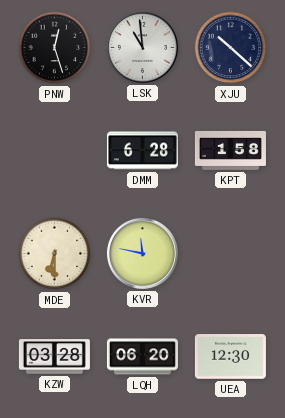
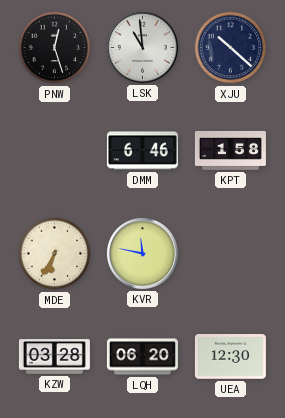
DMM: 6:28 -> 6:46 (142, 151)
MDE: 6:30 -> 6:35 (55, 254)
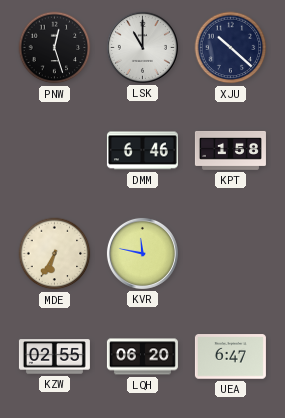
LSK: 10:59 -> 11:00 (142, 47)
KZW: 03:28 -> 02:55 (54, 357)
UEA: 12:30 -> 6:47 (230, 357)
